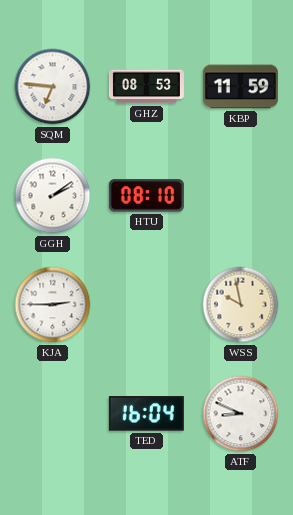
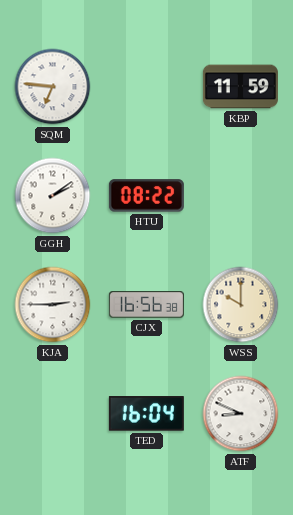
GHZ: 08:53 -> none (146, 87)
HTU: 08:10 -> 08:22 (146, 196)
CJX: none -> 16:56 (146, 305)
WSS: 9:58 -> 10:00 (241, 305)
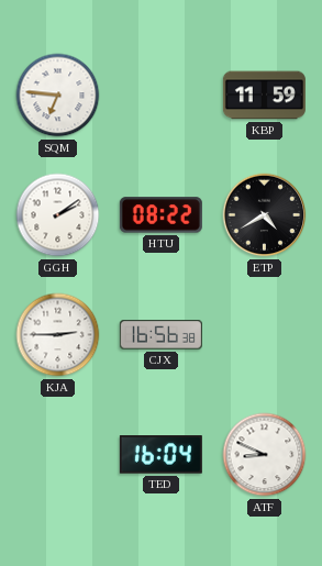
ETP: none -> 4:40 (265, 215)
WSS: 10:00 -> none (241, 305)
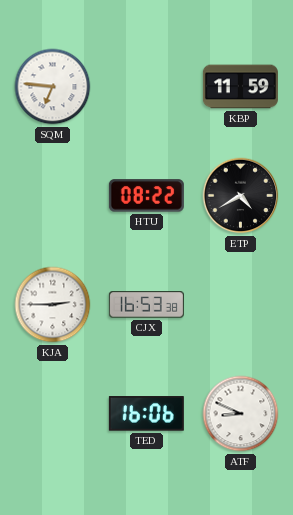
GGH: 2:09 -> none (58, 215)
CJX: 16:56 -> 16:53 (146, 305)
TED: 16:04 -> 16:06 (146, 414)
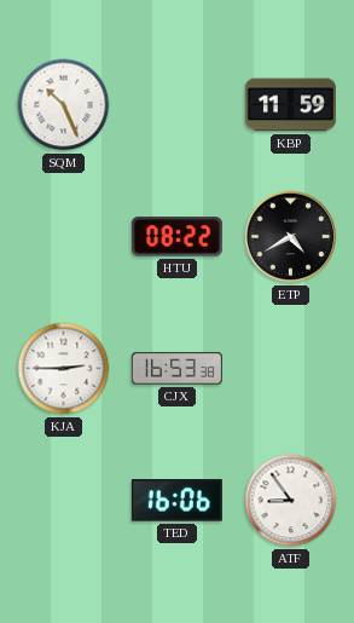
SQM: 6:46 -> 10:26 (64, 105)
ATF: 8:49 -> 8:54 (291, 501)
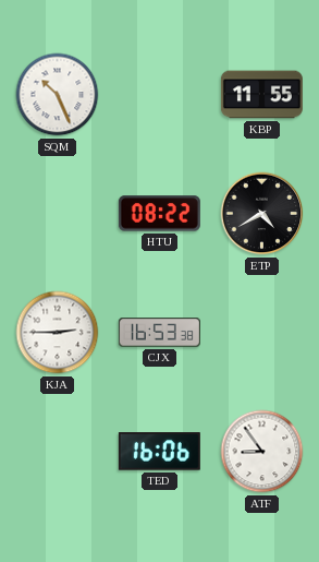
KBP: 11:59 -> 11:55 (261, 95)
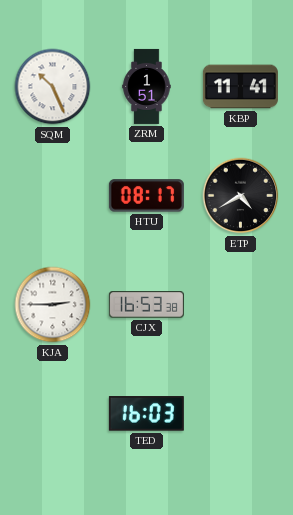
ZRM: none -> 1:51 (147, 86)
KBP: 11:55 -> 11:41 (240, 87)
HTU: 08:22 -> 08:17 (146, 196)
TED: 16:06 -> 16:03 (146, 414)
ATF: 8:54 -> none (262, 452)
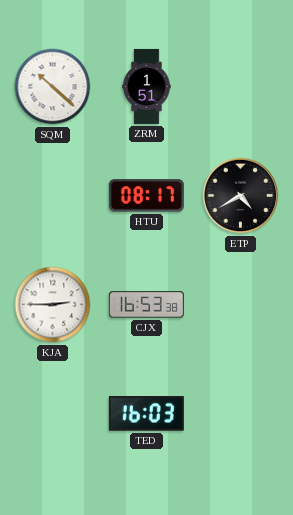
SQM: 10:26 -> 10:22 (53, 87)
KBP: 11:41 -> none (240, 87)
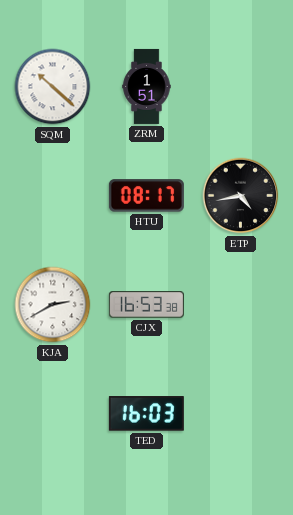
ETP: 4:40 -> 4:43 (241, 196)
KJA: 2:45 -> 2:40 (53, 305)
